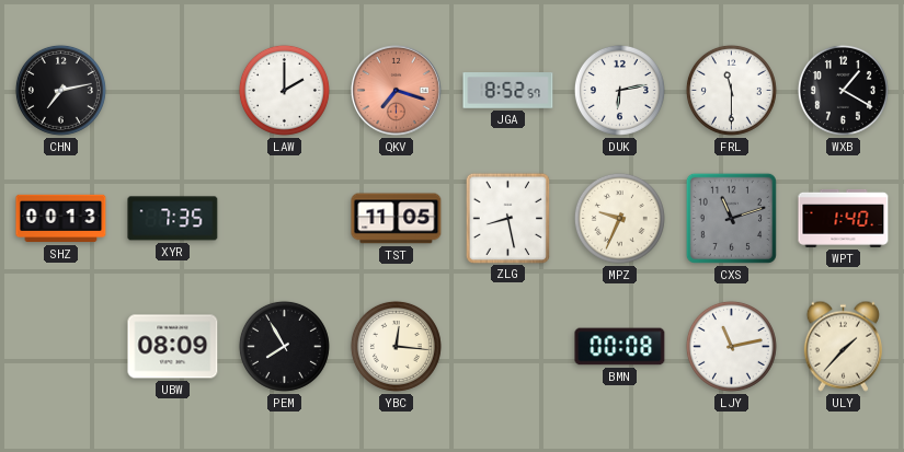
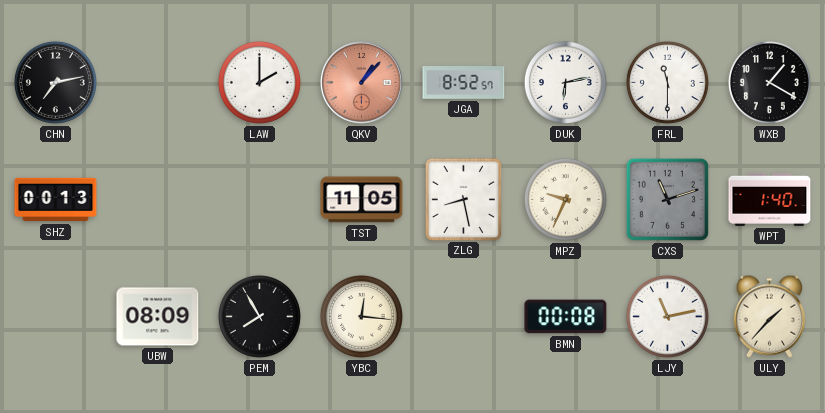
QKV: 7:18 -> 1:07 (362, 83)
XYR: 7:35 -> none (173, 219)
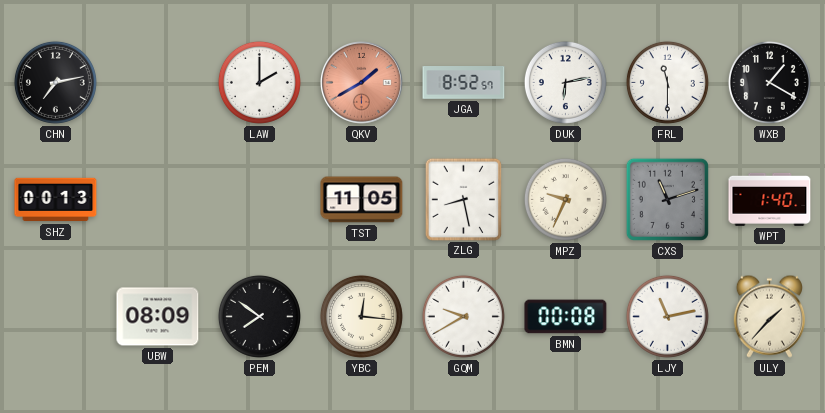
QKV: 1:07 -> 1:40 (362, 83)
PEM: 7:55 -> 7:51 (259, 316)
GQM: none -> 9:40 (463, 316)
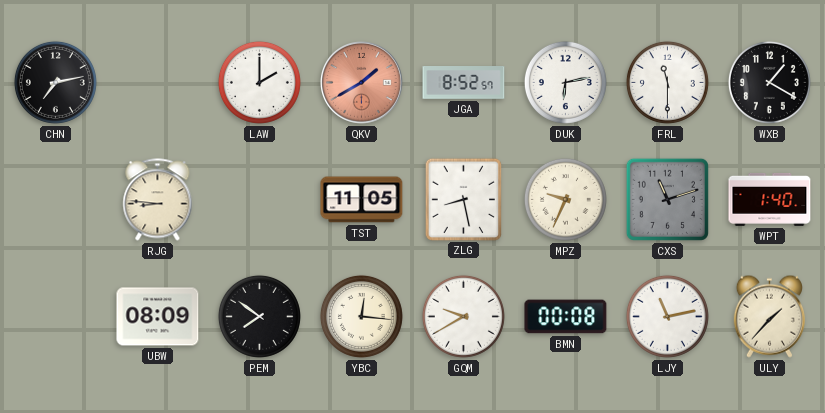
SHZ: 00:13 -> none (56, 200)
RJG: none -> 8:46 (158, 200)
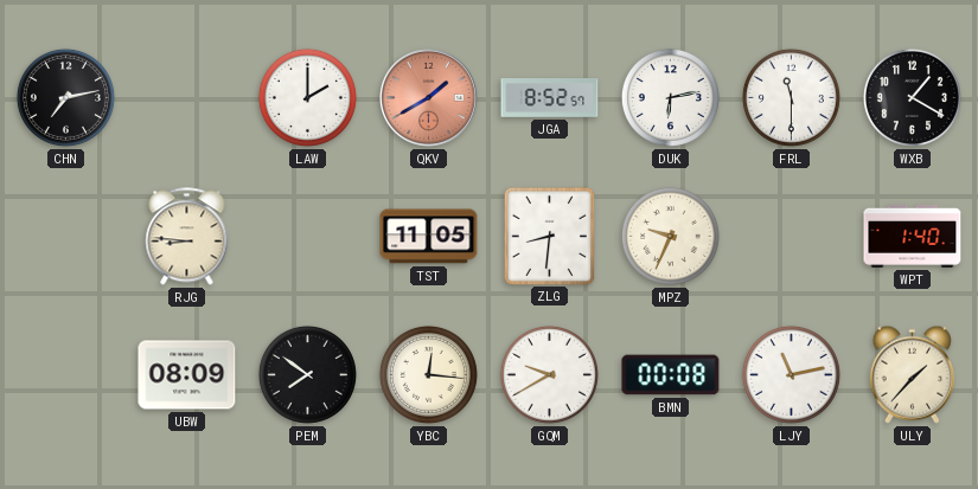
ZLG: 8:28 -> 8:31 (549, 236)
CXS: 11:12 -> none (667, 199)
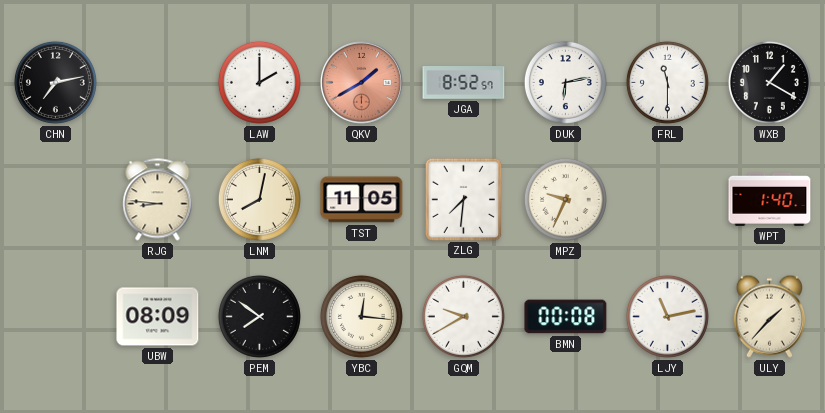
LNM: none -> 8:02 (259, 199)
ZLG: 8:31 -> 7:31 (463, 199)
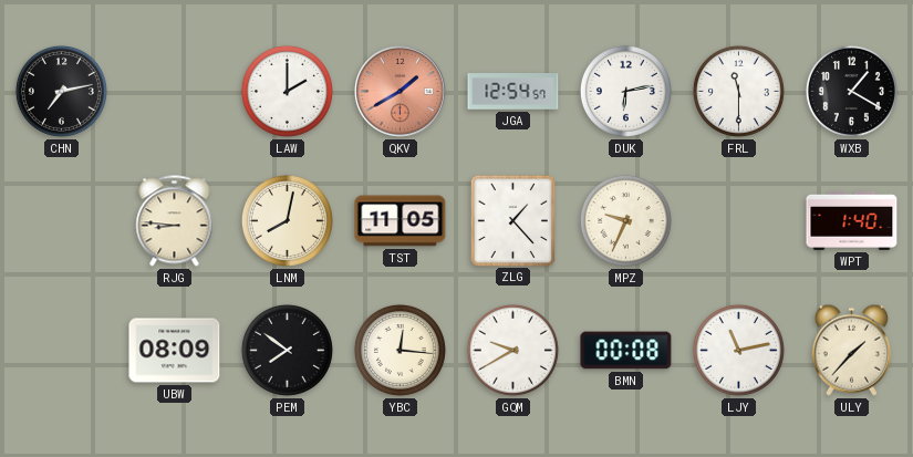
JGA: 8:52 -> 12:54 (513, 92)
ZLG: 7:31 -> 1:23 (512, 220)
